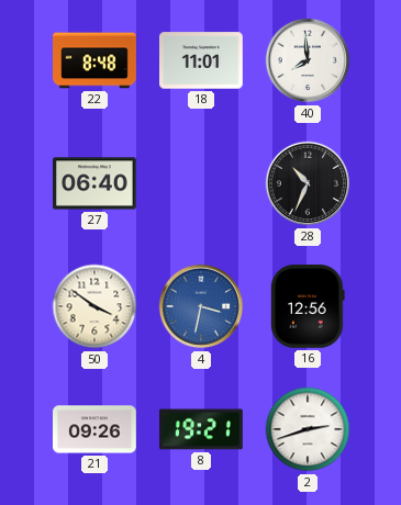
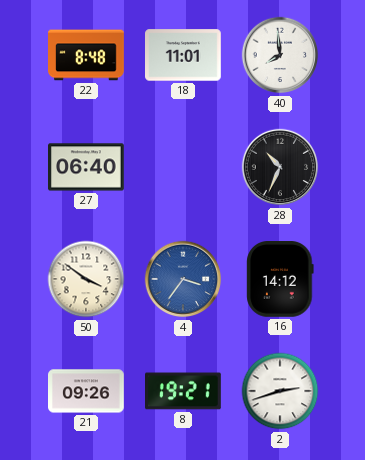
4: 3:32 -> 3:36 (183, 279)
16: 12:56 -> 14:12 (280, 280)
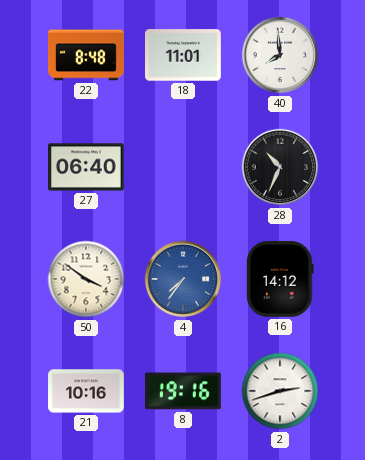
4: 3:36 -> 7:36 (183, 279)
21: 09:26 -> 10:16 (87, 391)
8: 19:21 -> 19:16 (184, 391)
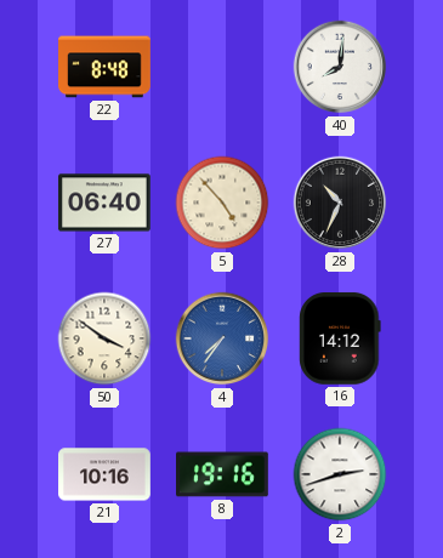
18: 11:01 -> none (184, 55)
40: 7:59 -> 8:01 (340, 67)
5: none -> 4:53 (222, 203)
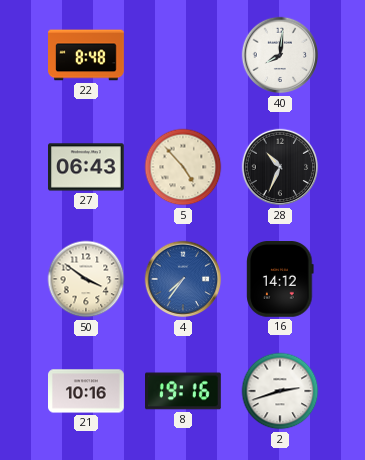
27: 06:40 -> 06:43 (87, 167)
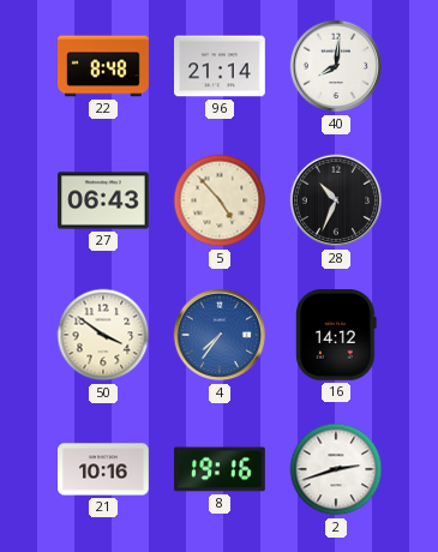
96: none -> 21:14 (221, 66)
